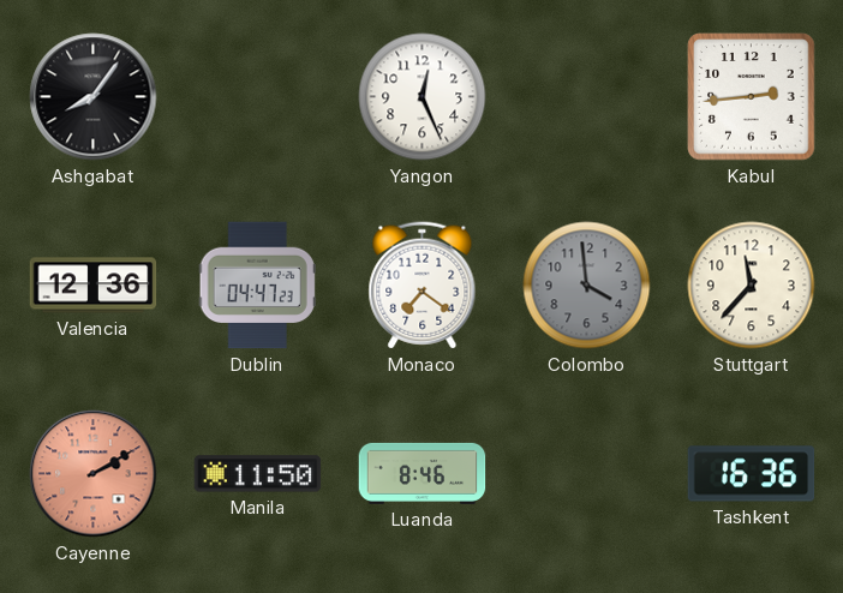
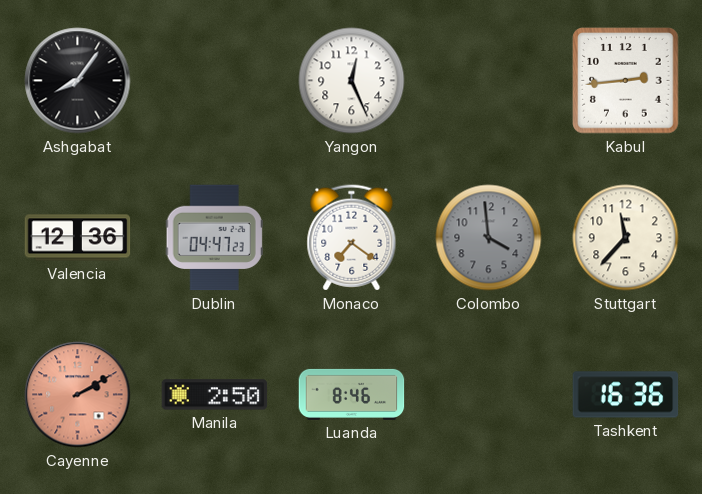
Manila: 11:50 -> 2:50 (215, 395)
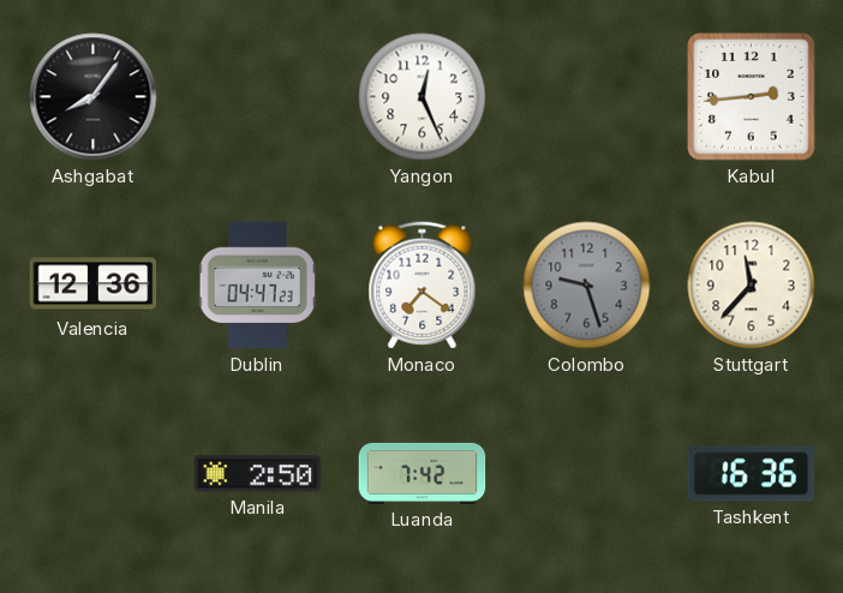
Colombo: 3:59 -> 9:27 (587, 286)
Cayenne: 2:10 -> none (78, 395)
Luanda: 8:46 -> 7:42 (423, 473)
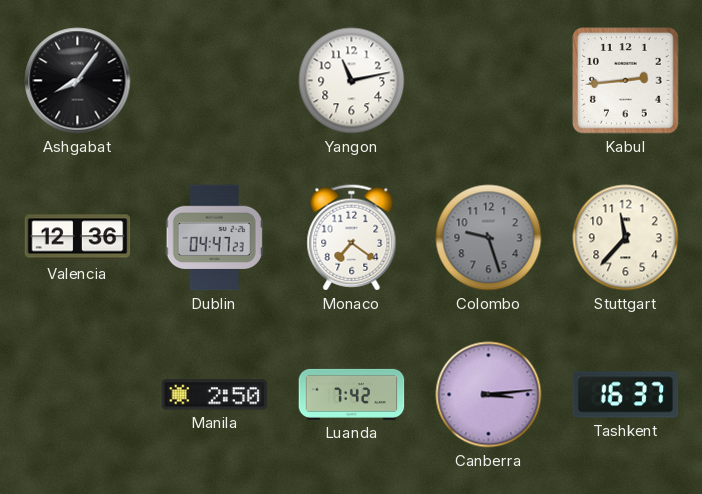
Yangon: 12:26 -> 11:13 (352, 81)
Canberra: none -> 3:14 (489, 395)
Tashkent: 16:36 -> 16:37 (626, 395)
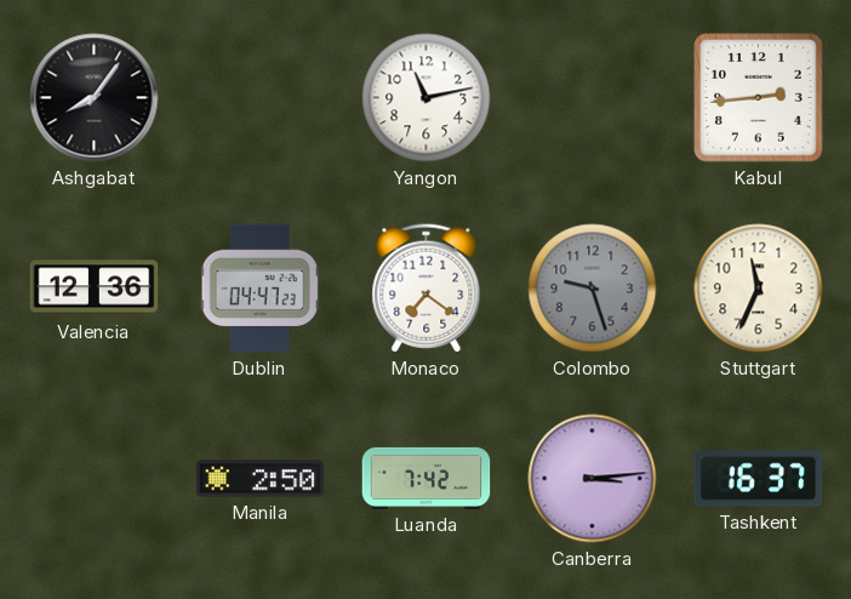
Stuttgart: 11:37 -> 11:34 (759, 289)
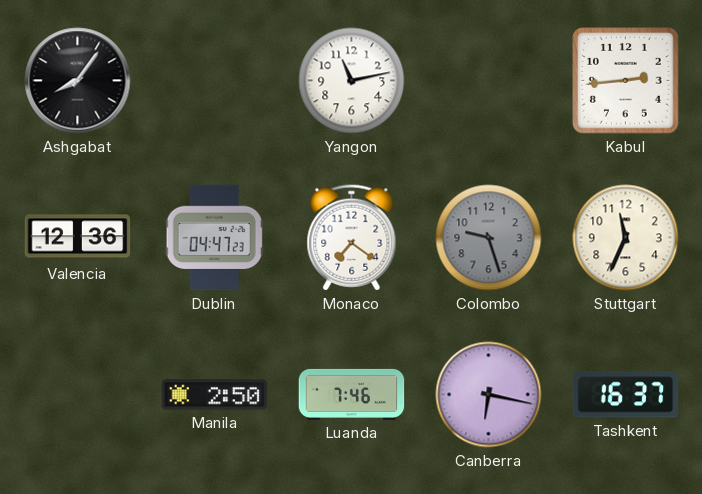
Luanda: 7:42 -> 7:46 (352, 394)
Canberra: 3:14 -> 6:17 (489, 395)
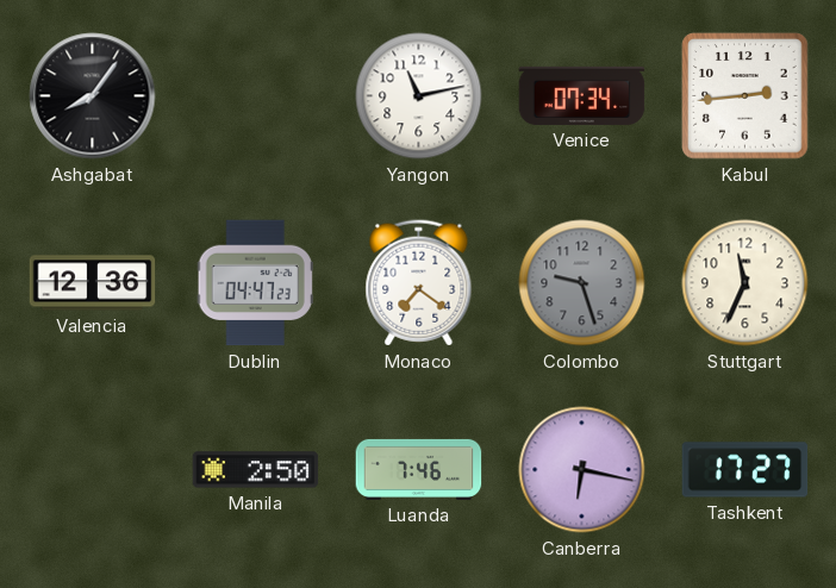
Venice: none -> 07:34 (582, 95)
Tashkent: 16:37 -> 17:27 (745, 470)
